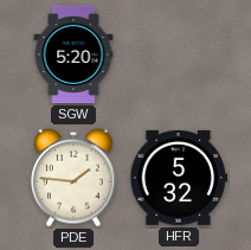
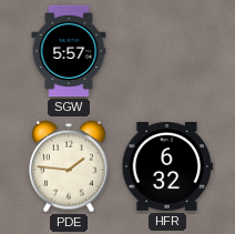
SGW: 5:20 -> 5:57 (69, 51)
HFR: 5:32 -> 6:32 (166, 166)
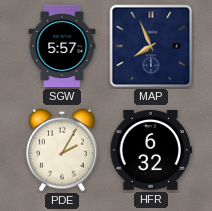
MAP: none -> 7:56 (151, 46)
PDE: 1:46 -> 2:05 (63, 150)
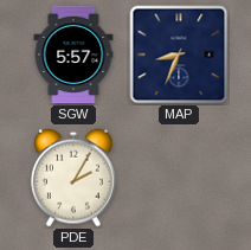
MAP: 7:56 -> 8:34 (179, 55)
HFR: 6:32 -> none (150, 150)
